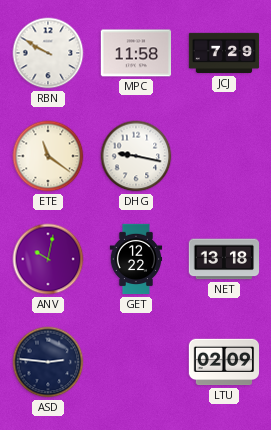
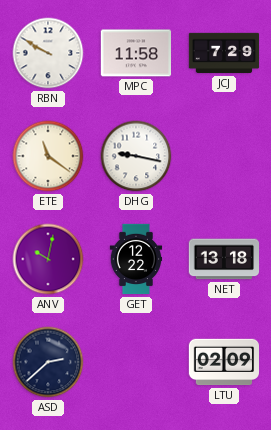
ASD: 2:46 -> 2:38 (48, 362)
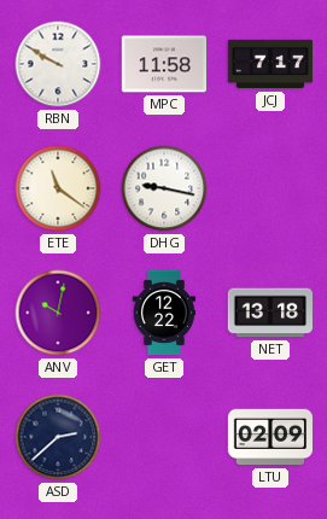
JCJ: 7:29 -> 7:17 (270, 64)
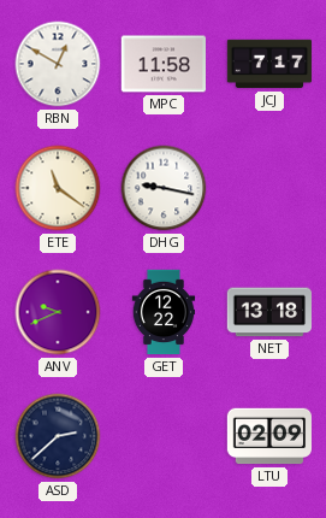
RBN: 9:50 -> 12:50 (58, 64)
ANV: 10:02 -> 9:41 (58, 312)
